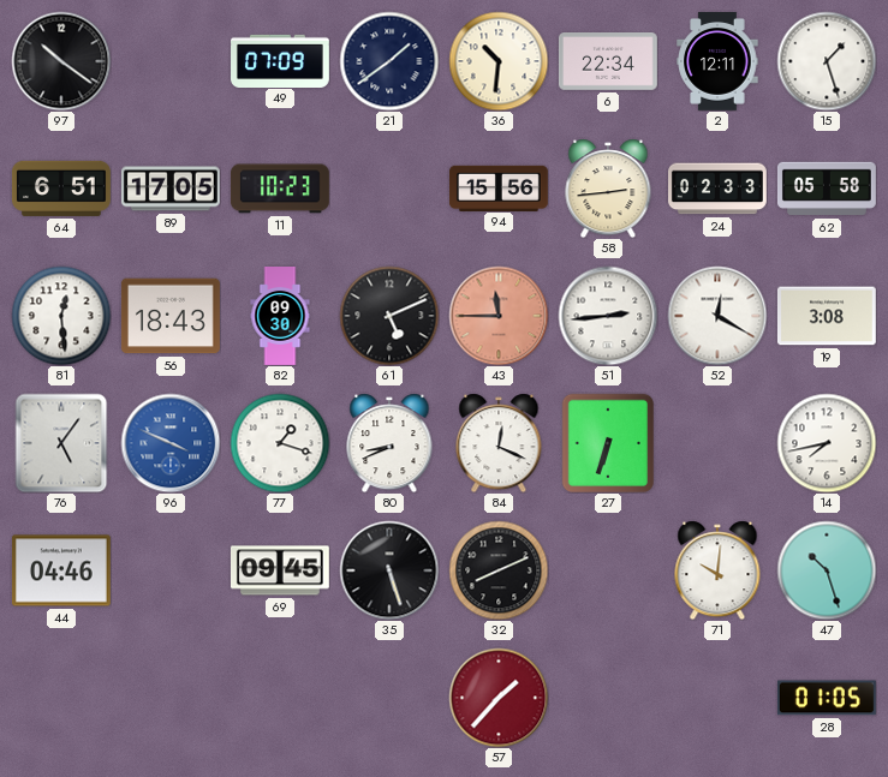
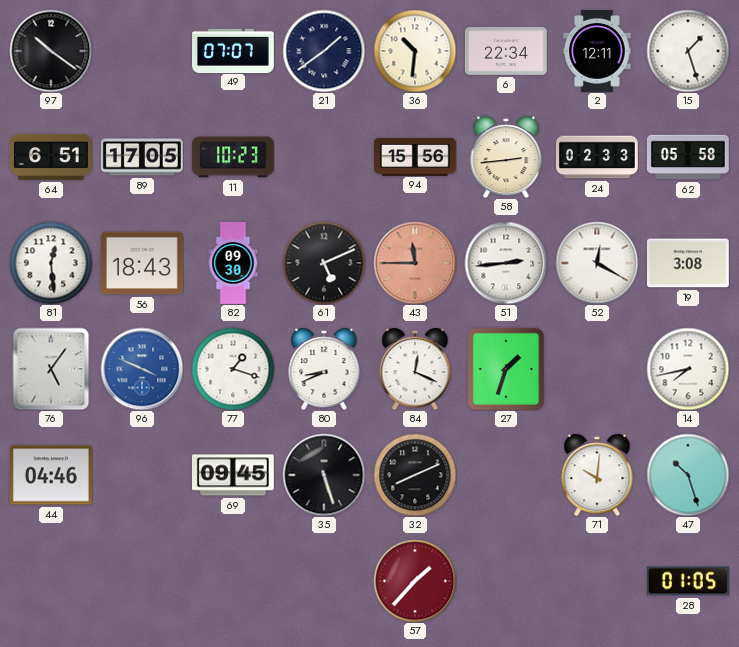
49: 07:09 -> 07:07 (234, 50)
27: 6:33 -> 1:33 (505, 368)
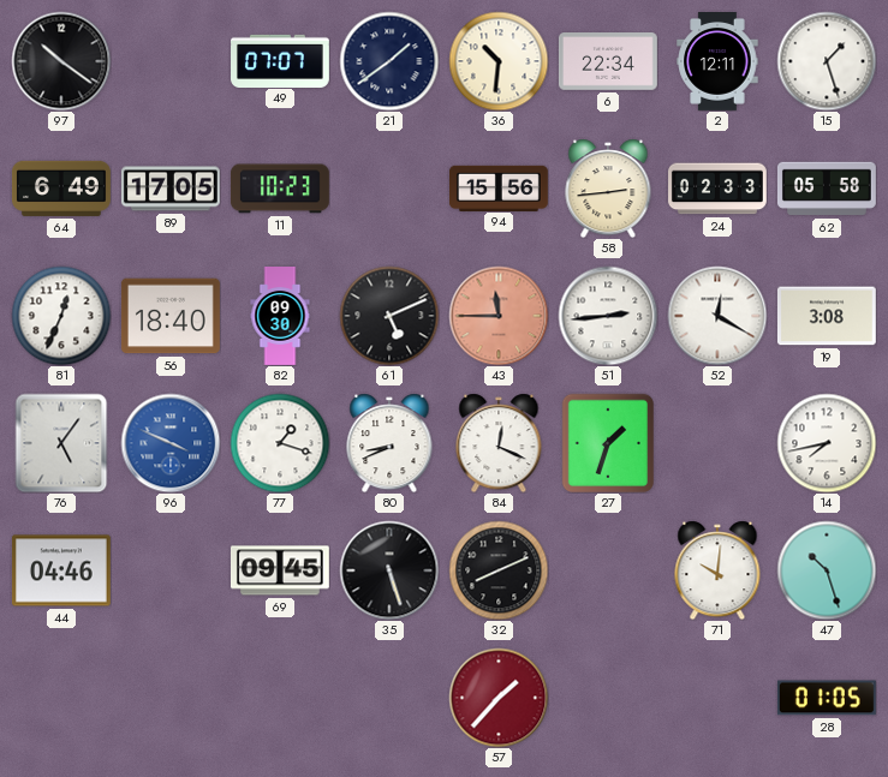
64: 6:51 -> 6:49 (61, 189)
81: 12:29 -> 12:34 (61, 316)
56: 18:43 -> 18:40 (171, 316)
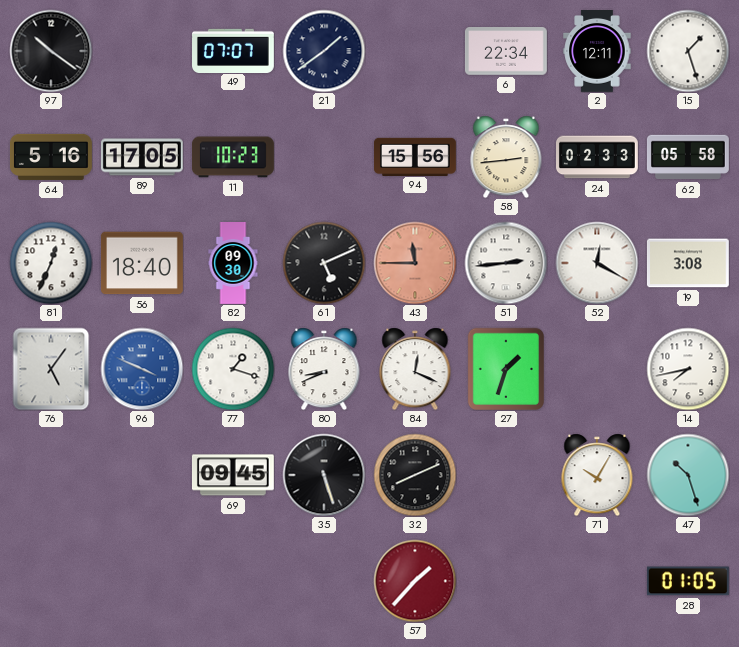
36: 10:31 -> none (499, 61)
64: 6:49 -> 5:16 (51, 157)
44: 04:46 -> none (61, 570)
71: 10:01 -> 10:05 (597, 475)
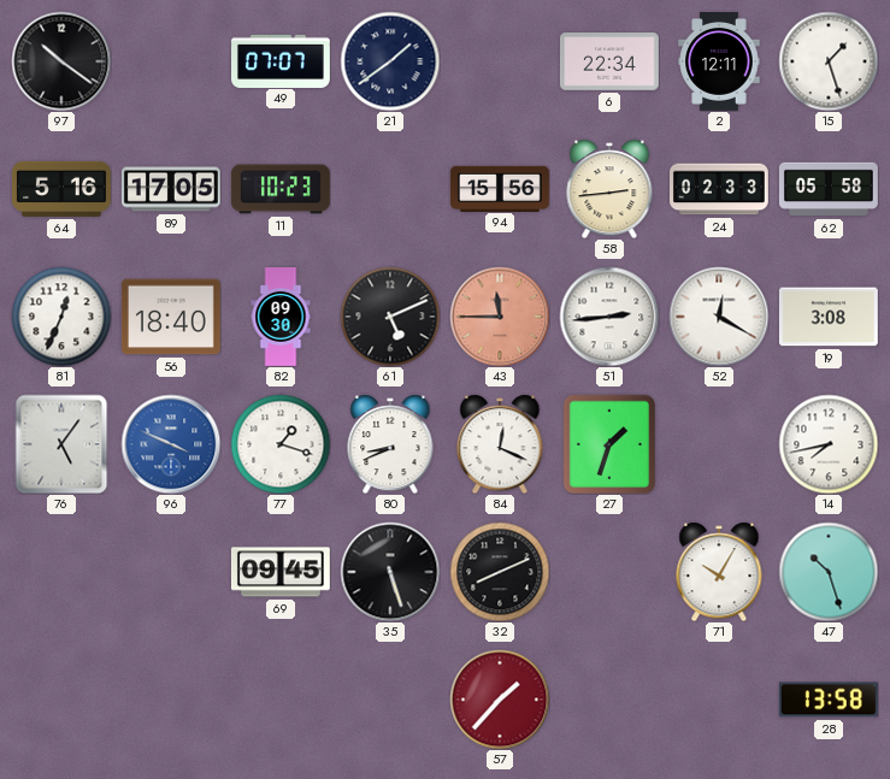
28: 01:05 -> 13:58 (829, 700)
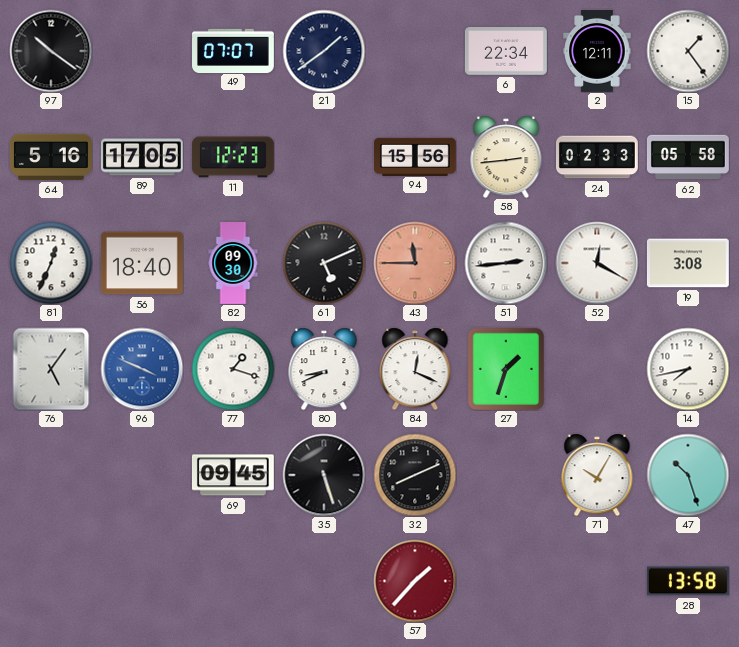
15: 1:27 -> 1:24 (688, 51)
11: 10:23 -> 12:23 (233, 157)
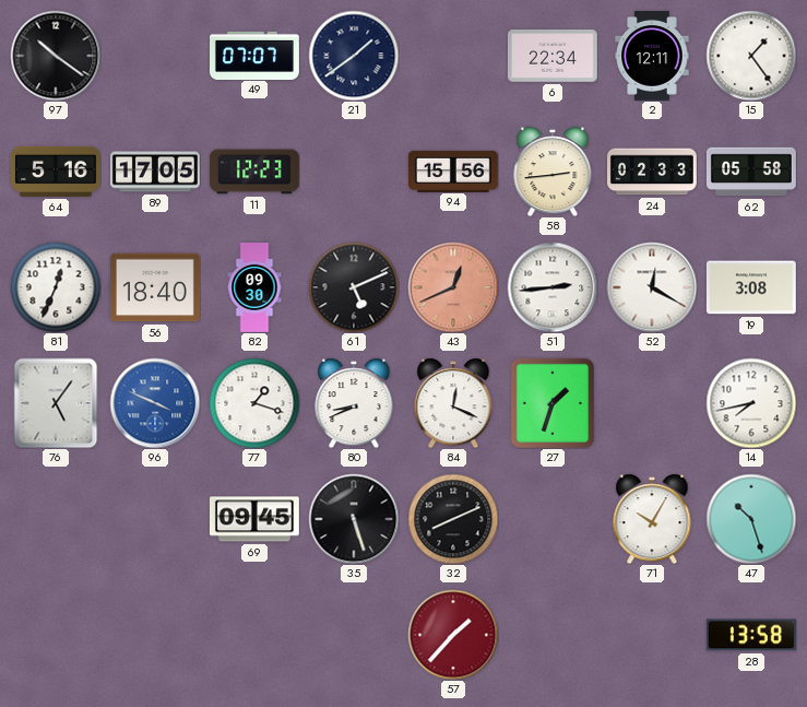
43: 11:45 -> 12:41 (453, 287)
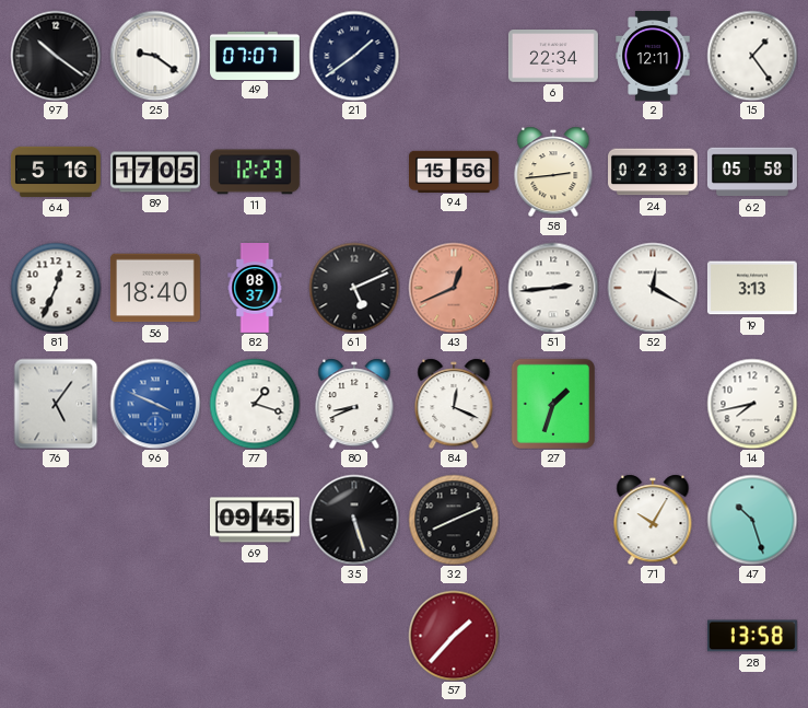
25: none -> 9:21 (155, 56)
82: 09:30 -> 08:37 (255, 289)
19: 3:08 -> 3:13 (752, 288)
